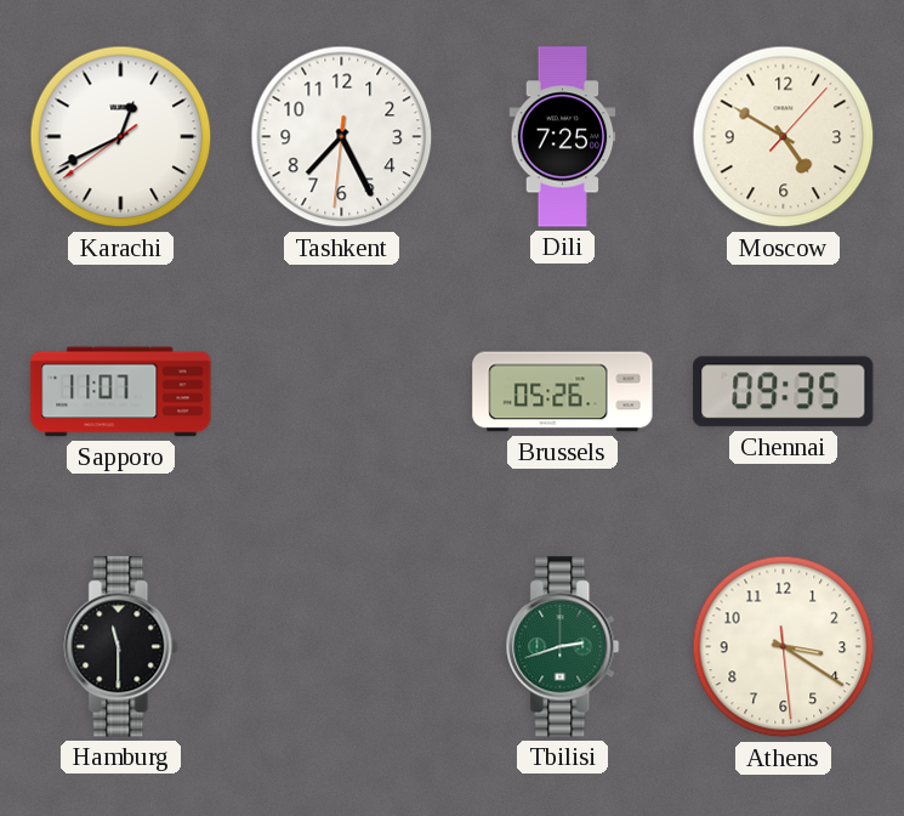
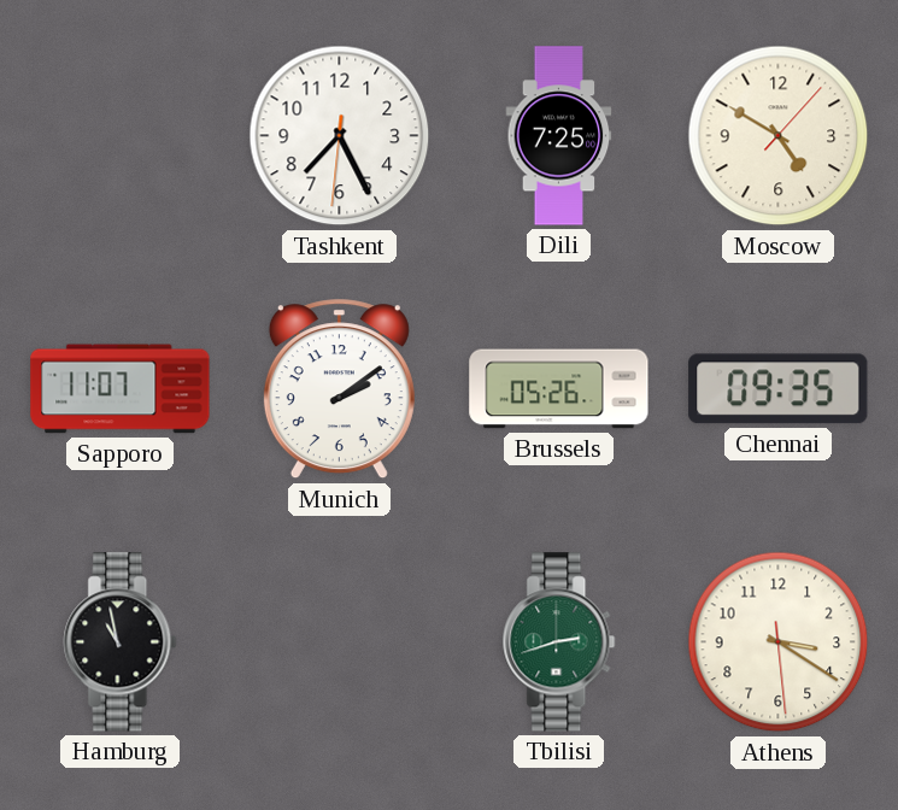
Karachi: 12:40 -> none (121, 137)
Munich: none -> 2:09 (339, 389)
Hamburg: 11:30 -> 10:58 (121, 642)
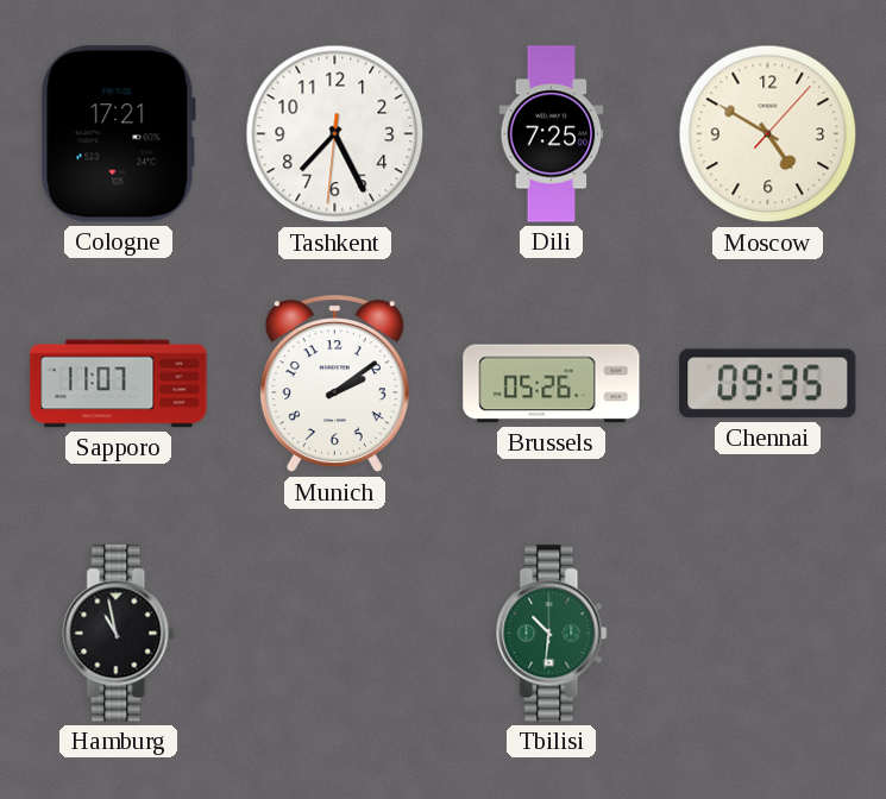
Cologne: none -> 17:21 (118, 134)
Tbilisi: 2:42 -> 10:31 (552, 634)
Athens: 3:20 -> none (779, 642)
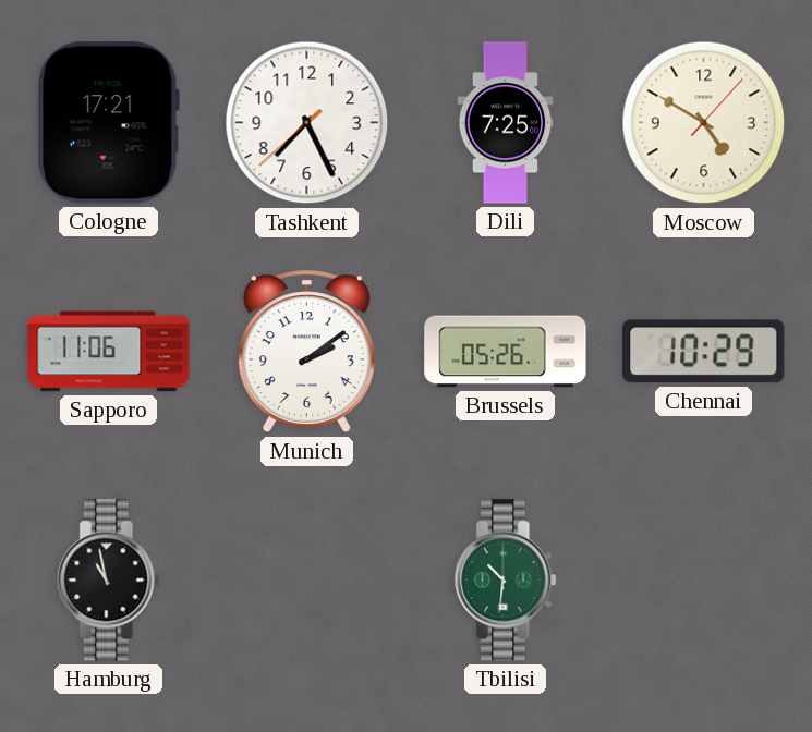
Tashkent: 7:25:31 -> 7:25:38 (307, 123)
Sapporo: 11:07 -> 11:06 (109, 352)
Chennai: 09:35 -> 10:29 (704, 352)
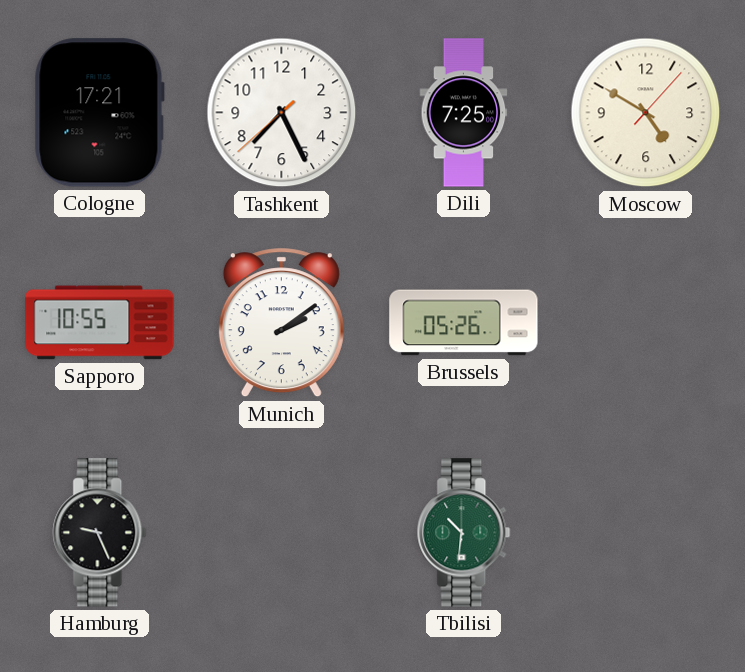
Sapporo: 11:06 -> 10:55 (100, 323)
Chennai: 10:29 -> none (704, 352)
Hamburg: 10:58 -> 9:26 (100, 533)
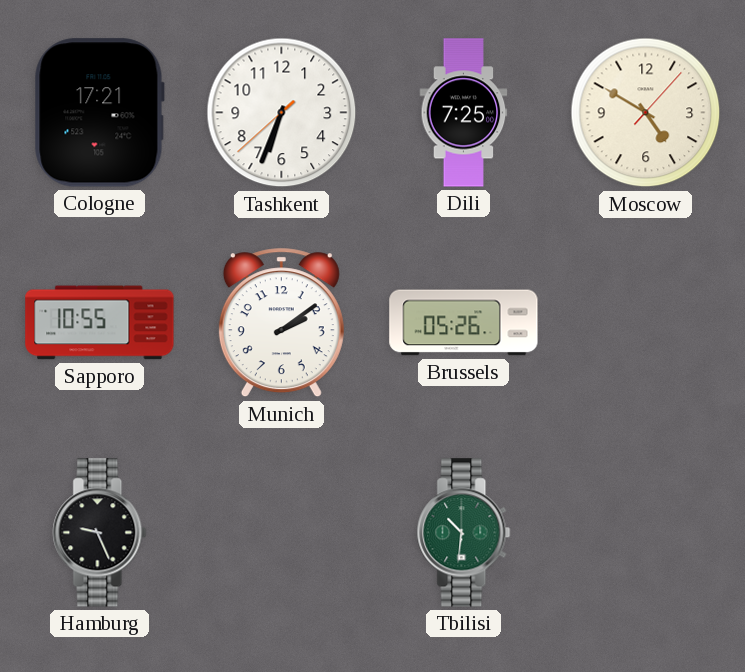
Tashkent: 7:25 -> 6:33 (282, 113)
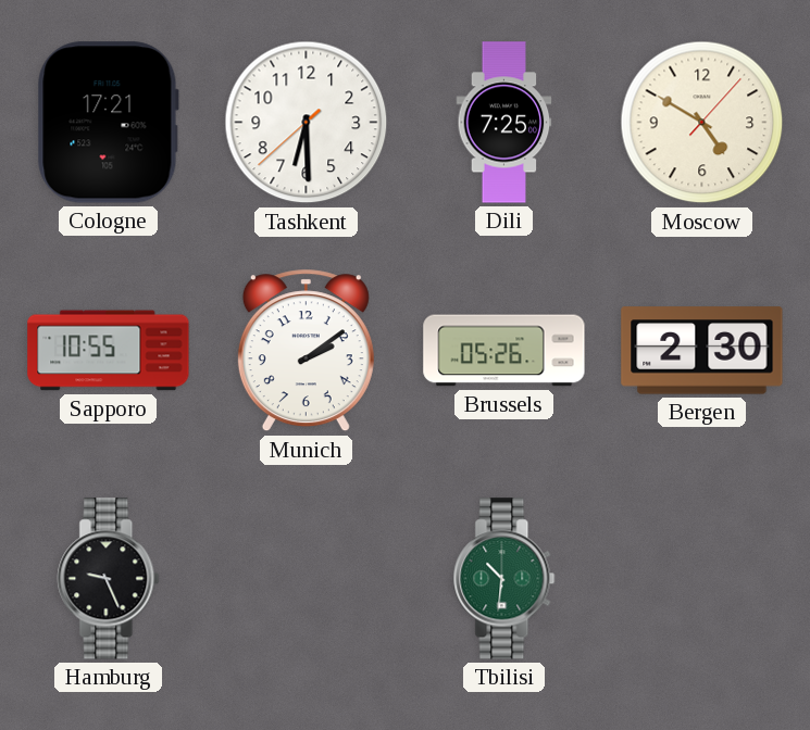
Tashkent: 6:33 -> 6:29 (307, 123)
Bergen: none -> 2:30 (702, 351)
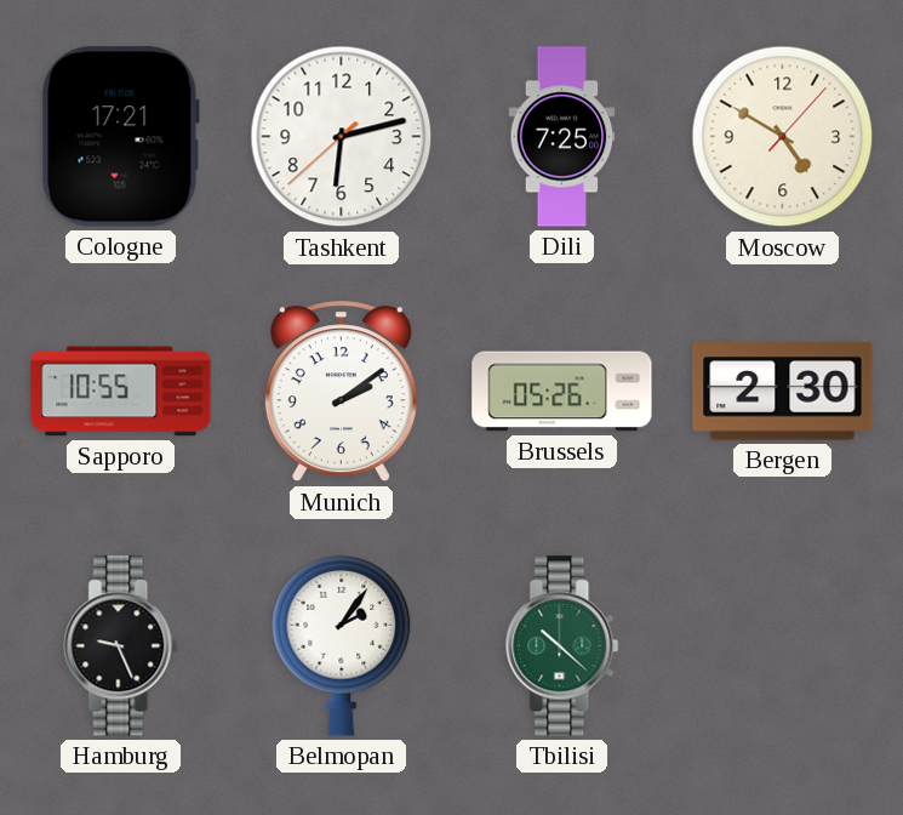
Tashkent: 6:29 -> 6:12 (342, 137)
Belmopan: none -> 2:06 (342, 645)
Tbilisi: 10:31 -> 10:22 (562, 646)
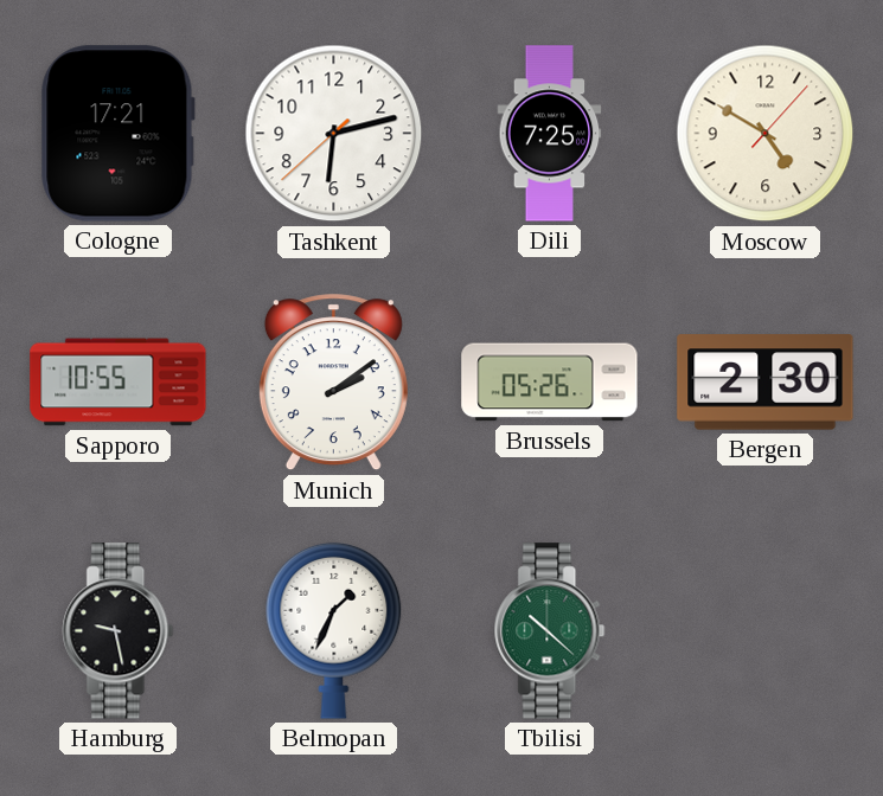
Hamburg: 9:26 -> 9:28 (119, 631)
Belmopan: 2:06 -> 1:34 (334, 630)
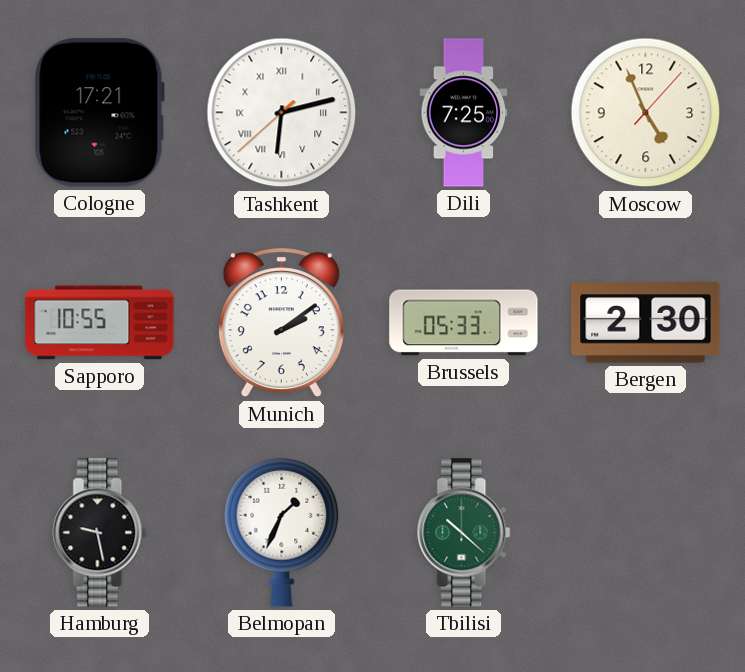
Tashkent numerals: Arabic -> Roman (282, 113)
Moscow: 4:50 -> 4:56 (646, 113)
Brussels: 05:26 -> 05:33 (464, 323)
